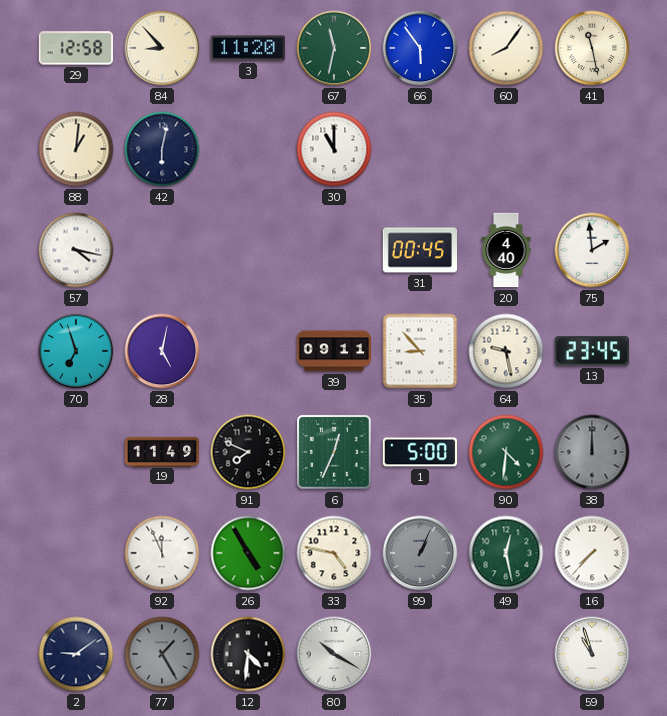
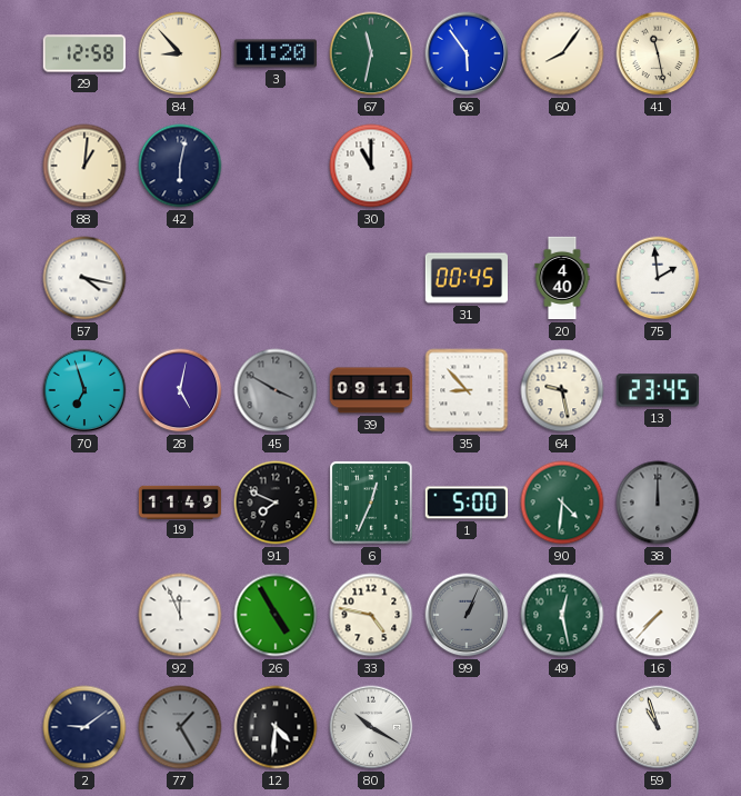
45: none -> 3:50 (276, 390)
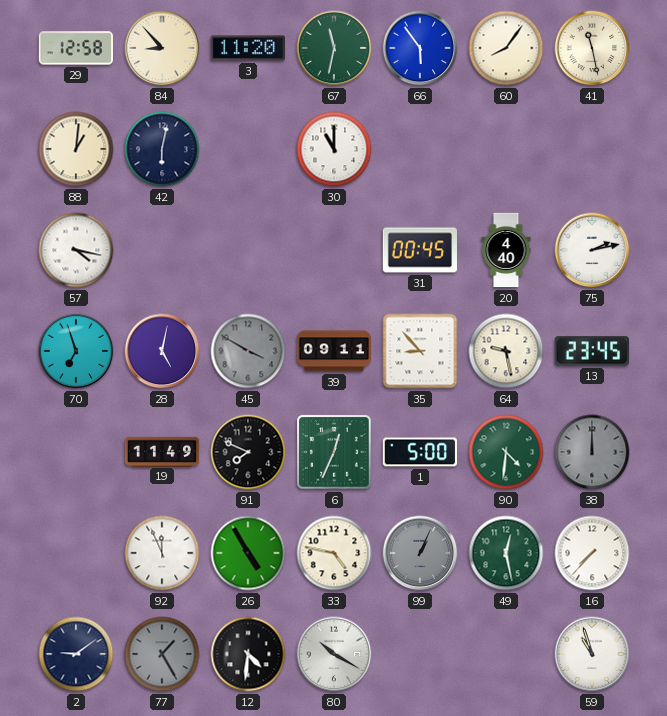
75: 1:59 -> 2:13 (592, 250)
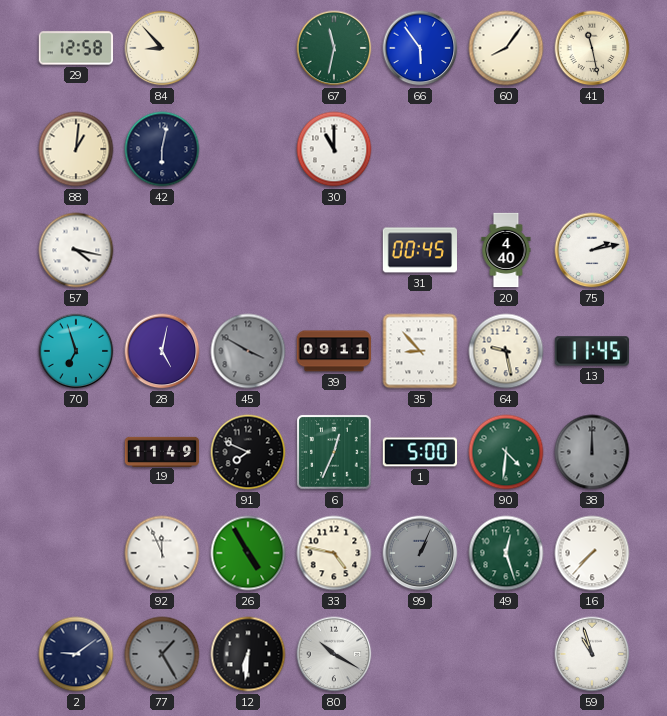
3: 11:20 -> none (247, 48)
13: 23:45 -> 11:45 (592, 351)
49: 12:28 -> 12:27 (506, 553)
12: 4:31 -> 6:31 (248, 654)
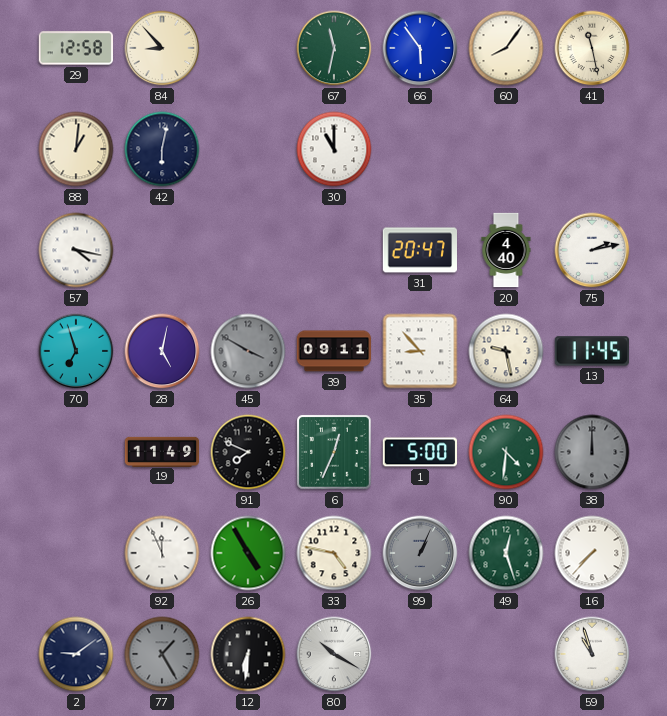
31: 00:45 -> 20:47 (419, 250)
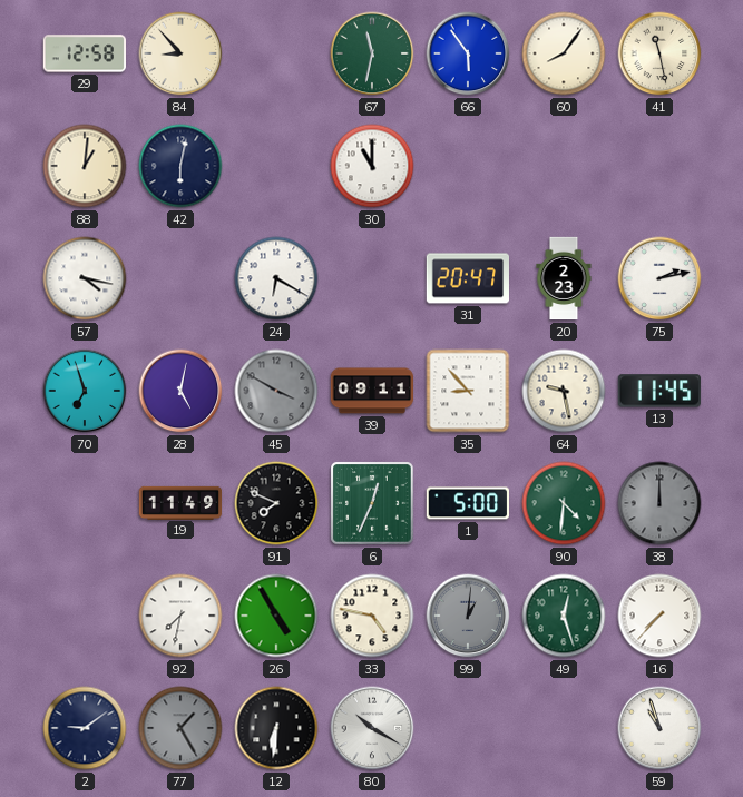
24: none -> 6:20 (276, 278)
20: 4:40 -> 2:23 (564, 278)
92: 11:56 -> 7:32 (180, 616)
99: 1:04 -> 1:01 (468, 616)
